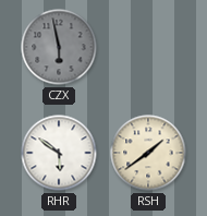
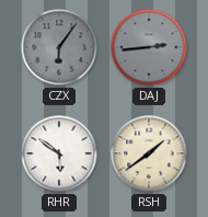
CZX: 5:58 -> 6:06 (59, 47)
DAJ: none -> 2:44 (149, 47)
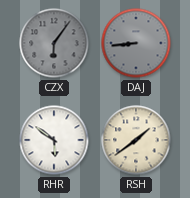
DAJ: 2:44 -> 8:44 (136, 43)
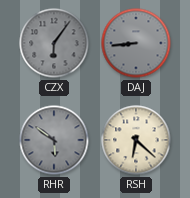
RHR dial: white -> grey (54, 140)
RSH: 1:39 -> 6:22 (136, 140)
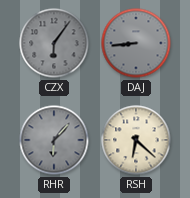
RHR: 5:51 -> 6:07 (54, 140)
